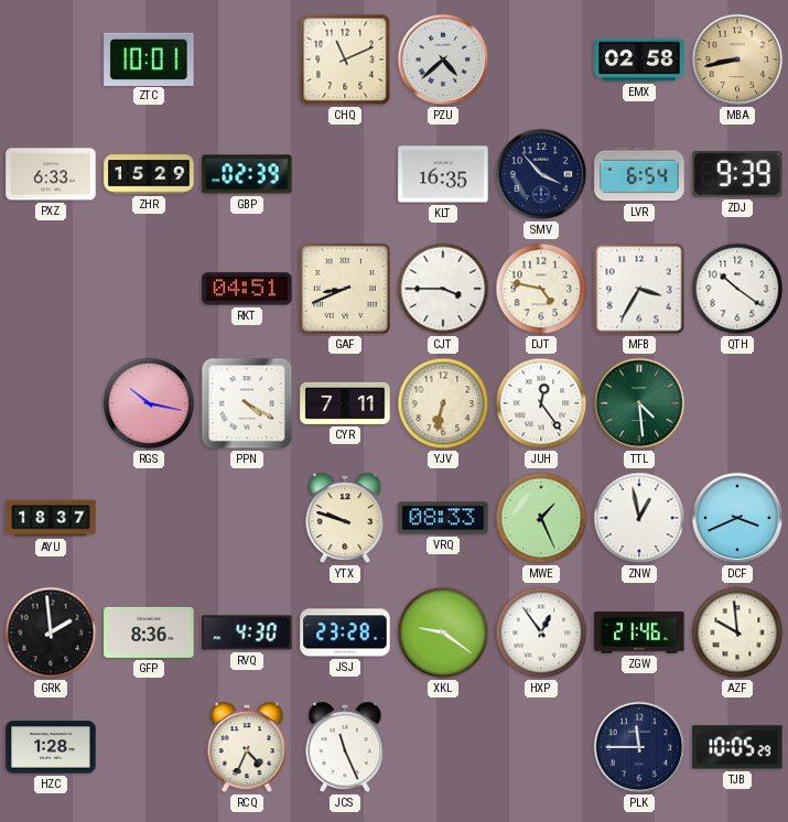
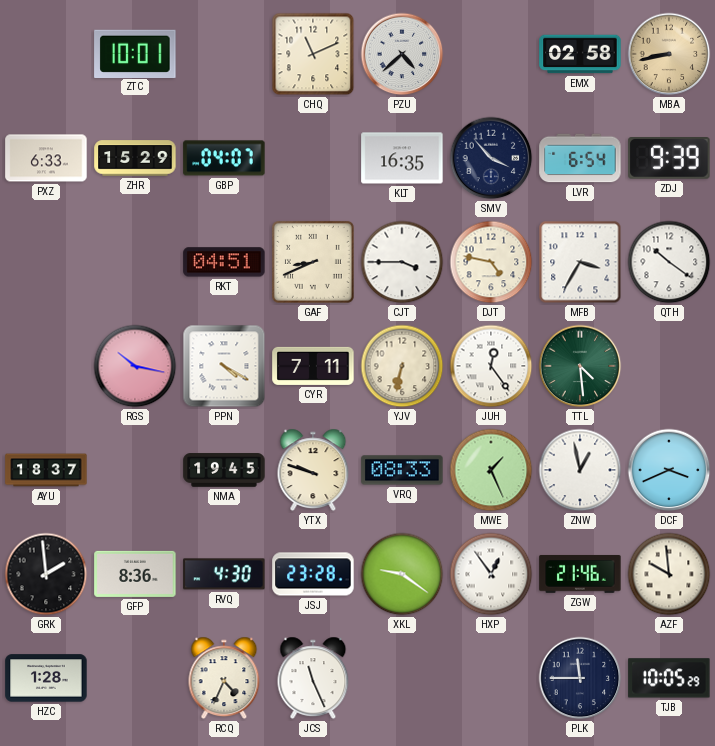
GBP: 02:39 -> 04:07 (224, 158)
NMA: none -> 19:45 (224, 470)
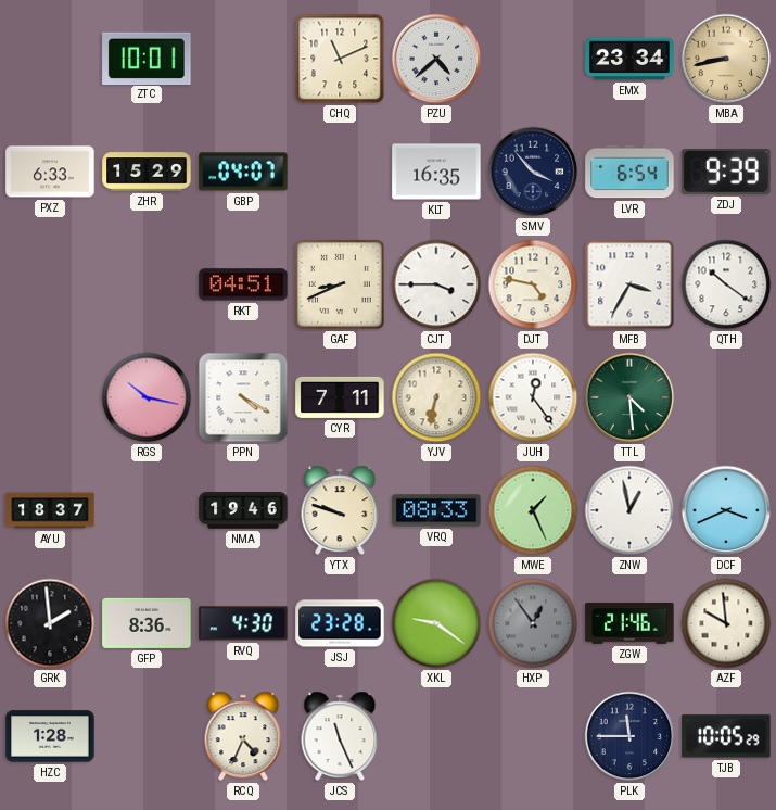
EMX: 02:58 -> 23:34 (629, 59)
NMA: 19:45 -> 19:46 (243, 510)
HXP dial: white -> grey (533, 623)
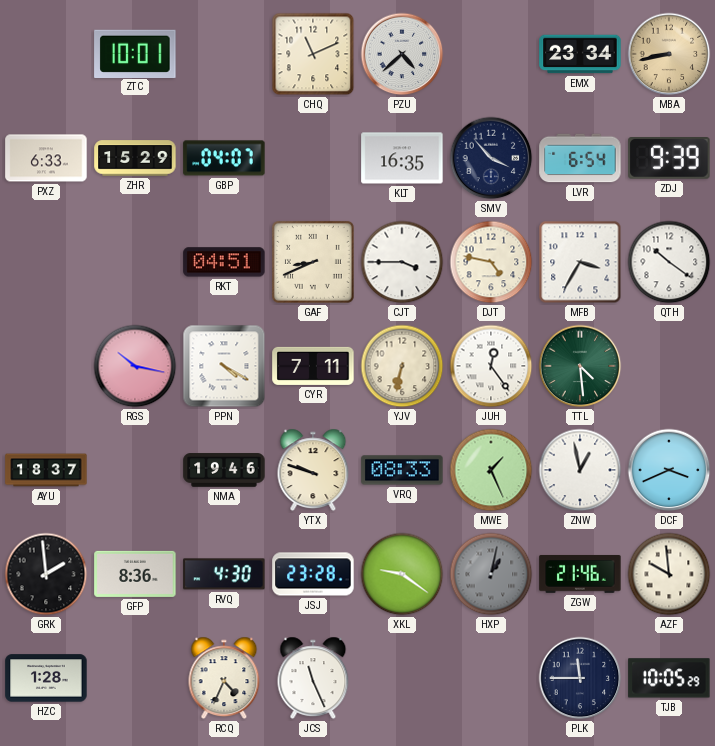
HXP: 12:54 -> 1:02 (491, 574)
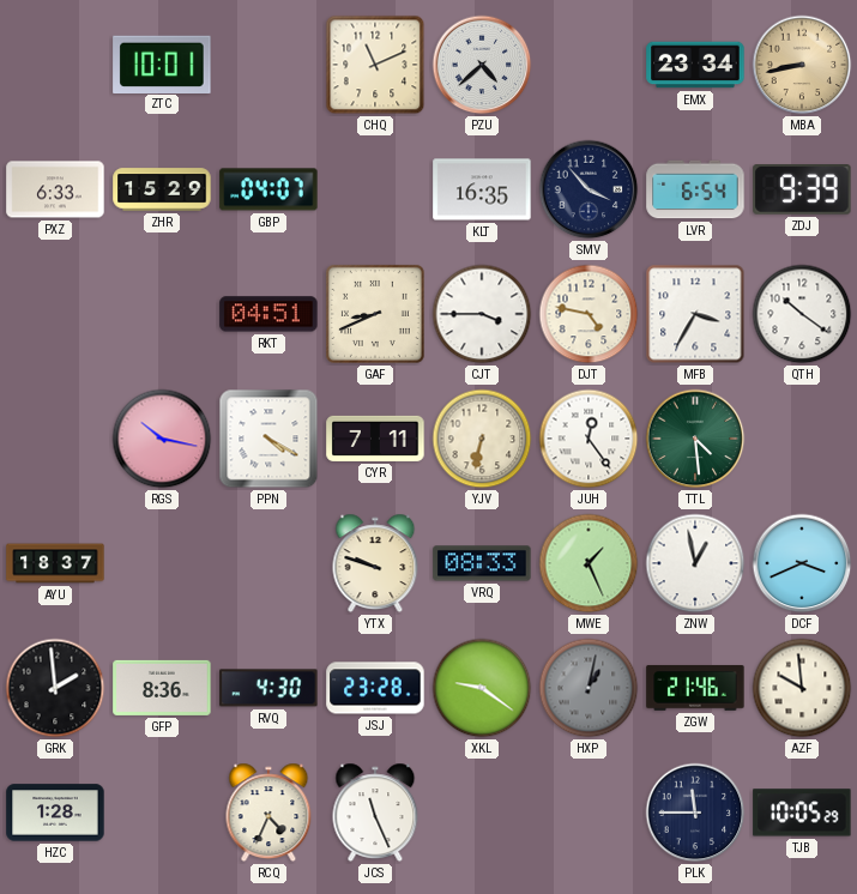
NMA: 19:46 -> none (224, 470)
